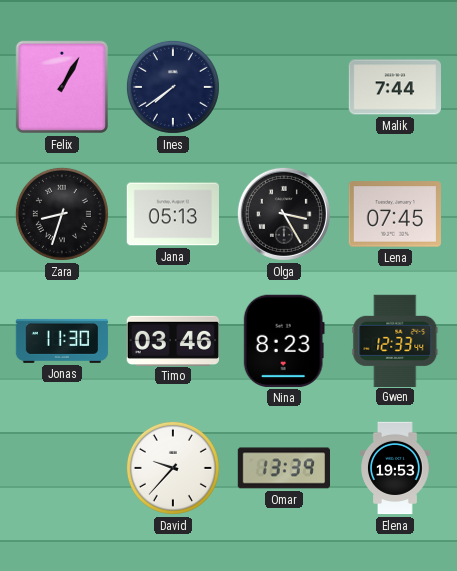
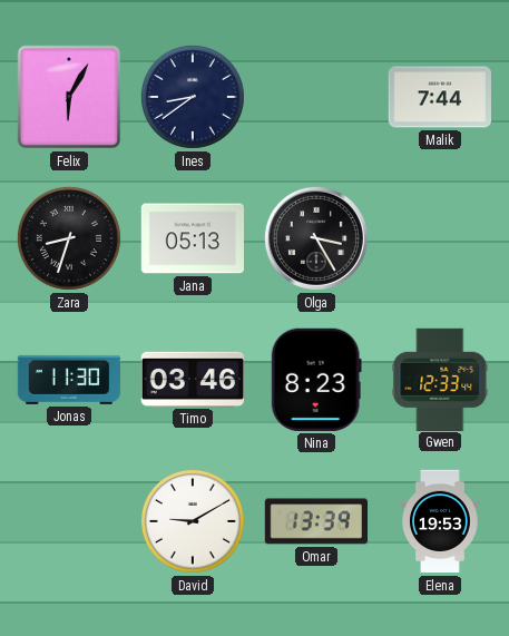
Felix: 1:05 -> 6:05 (69, 97)
Ines: 7:39 -> 8:39 (193, 97)
Lena: 07:45 -> none (394, 214)
David: 9:37 -> 9:10 (193, 521)
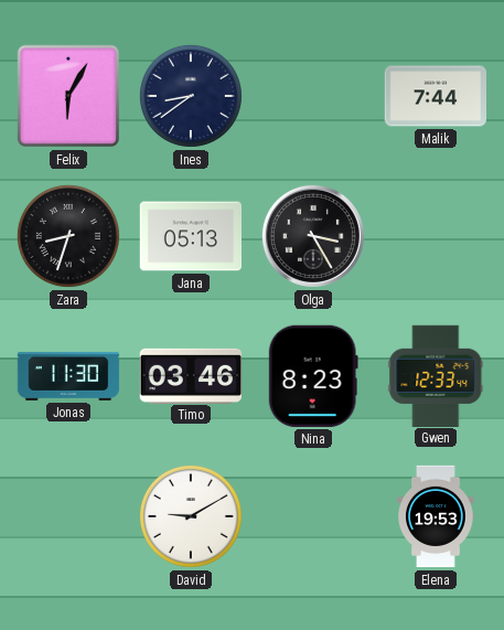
Omar: 13:39 -> none (315, 521)
